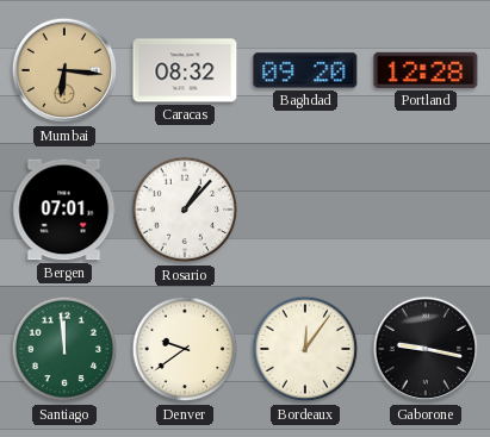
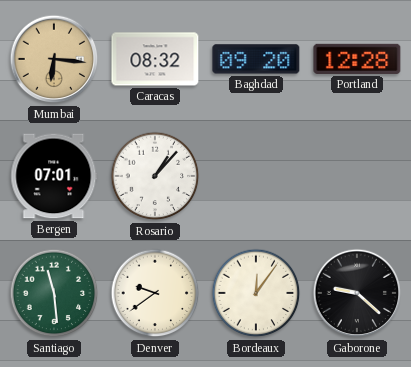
Santiago: 11:59 -> 11:29 (54, 293)
Gaborone: 9:17 -> 9:22 (357, 293)
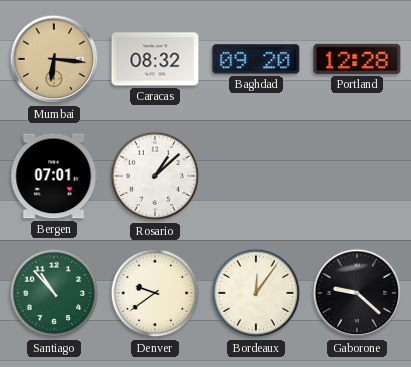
Rosario: 1:07 -> 1:08 (155, 176)
Santiago: 11:29 -> 10:53 (54, 293)
